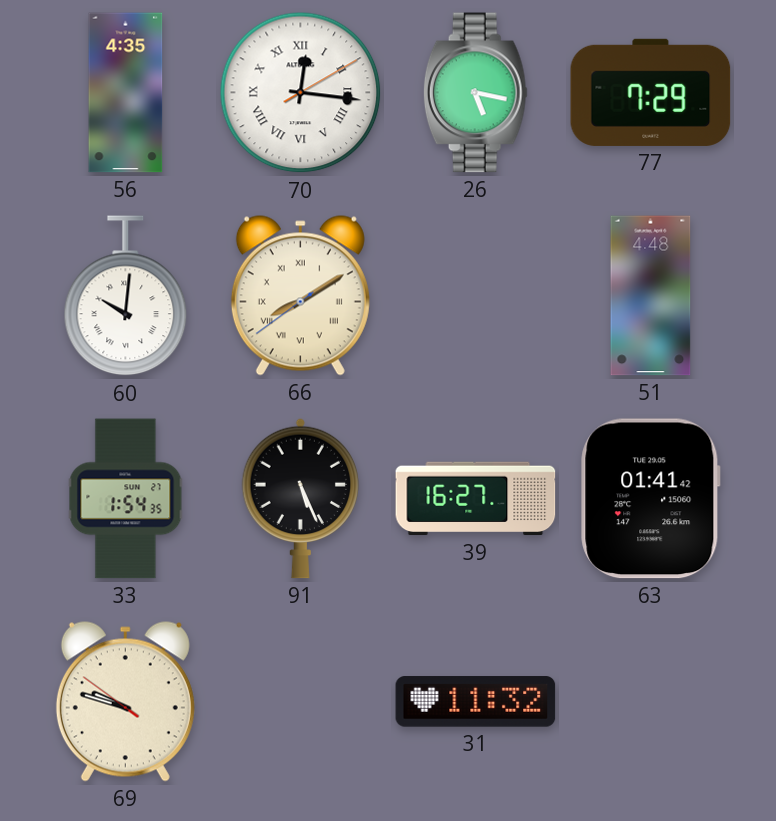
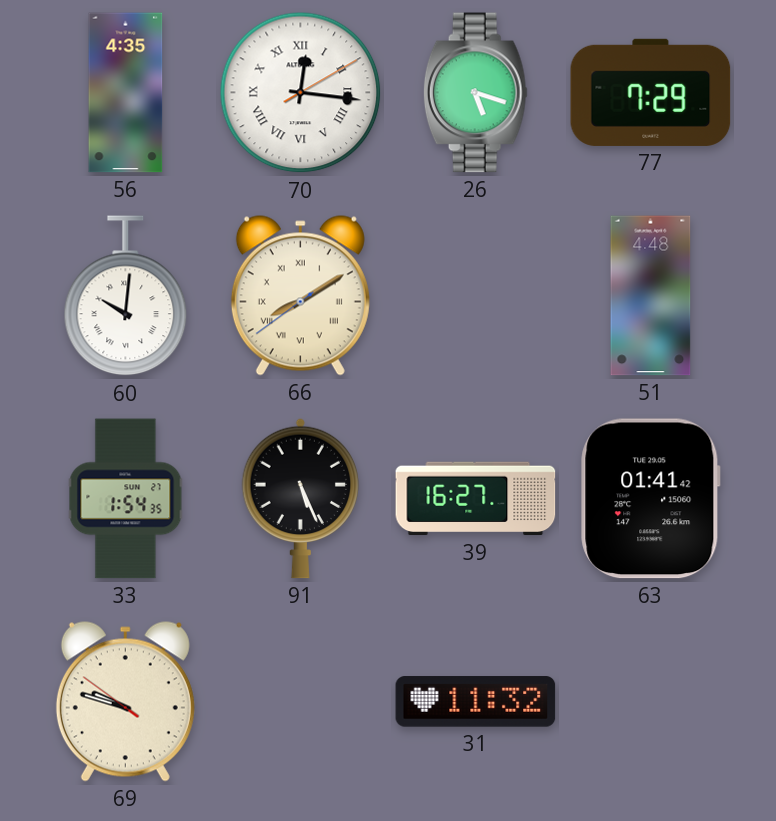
26: 5:17 -> 5:18 (475, 93)
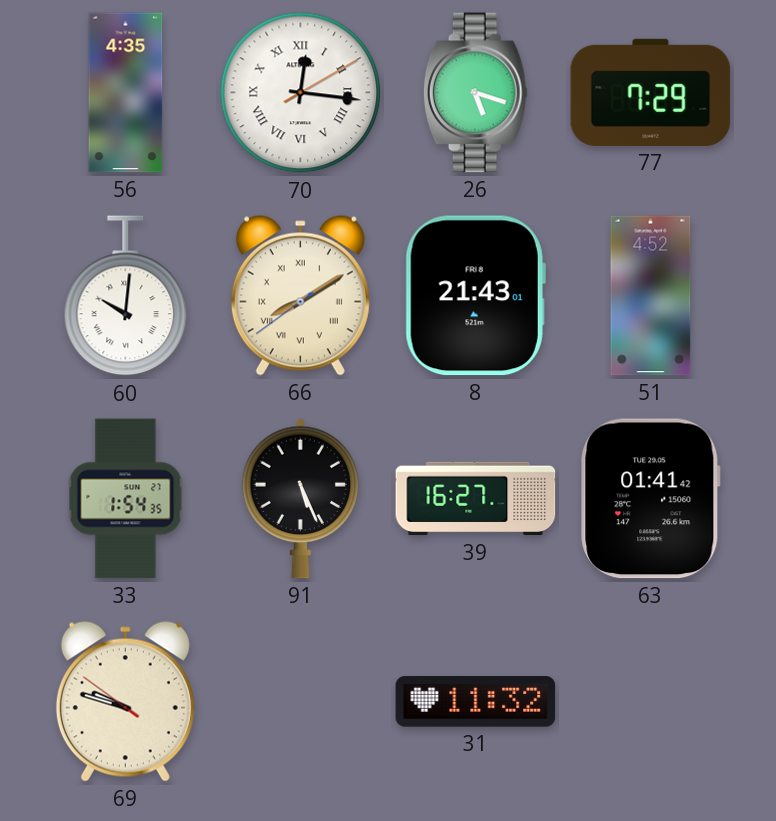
8: none -> 21:43 (475, 296)
51: 4:48 -> 4:52 (651, 296)
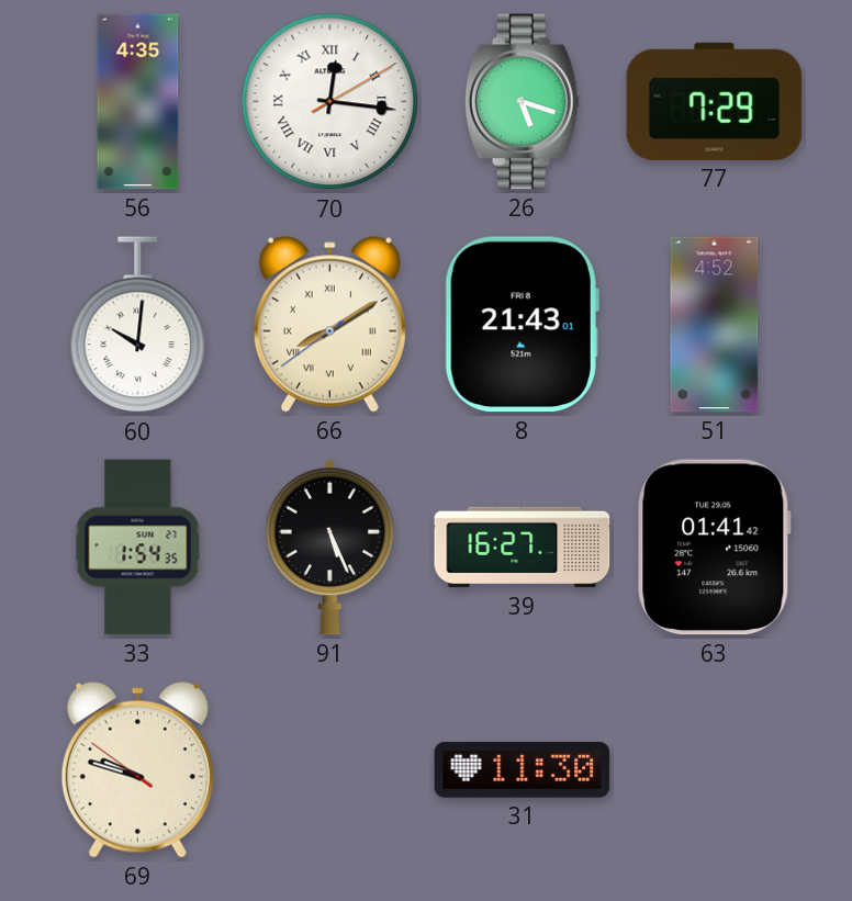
31: 11:32 -> 11:30 (523, 770)
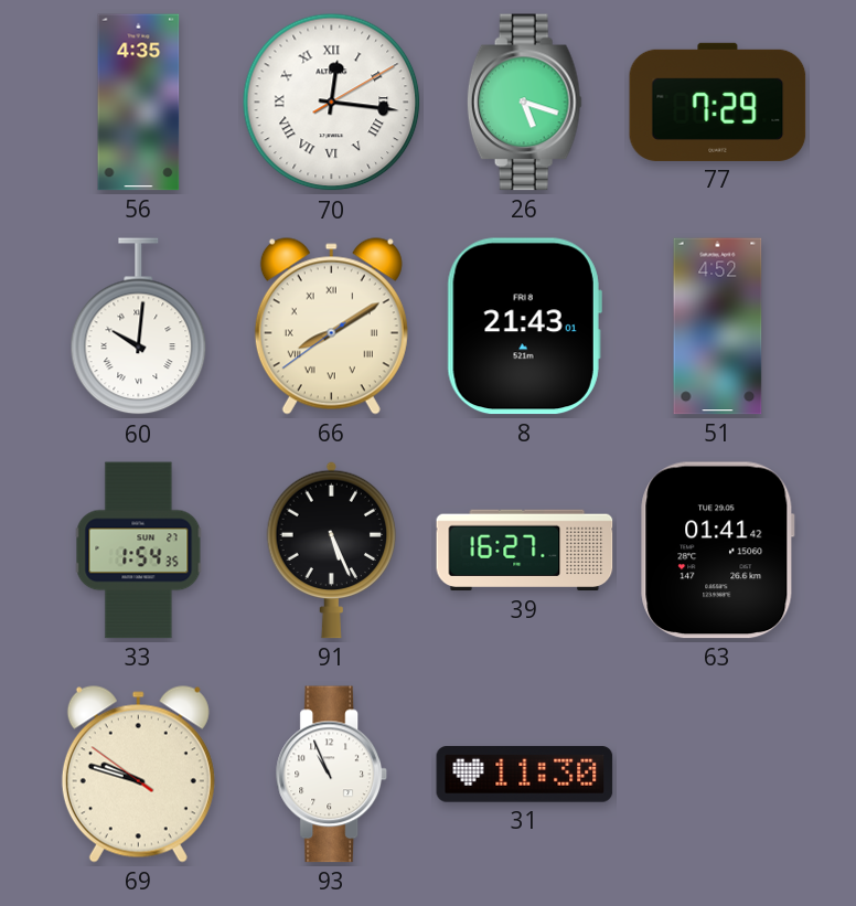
93: none -> 10:56 (332, 775)
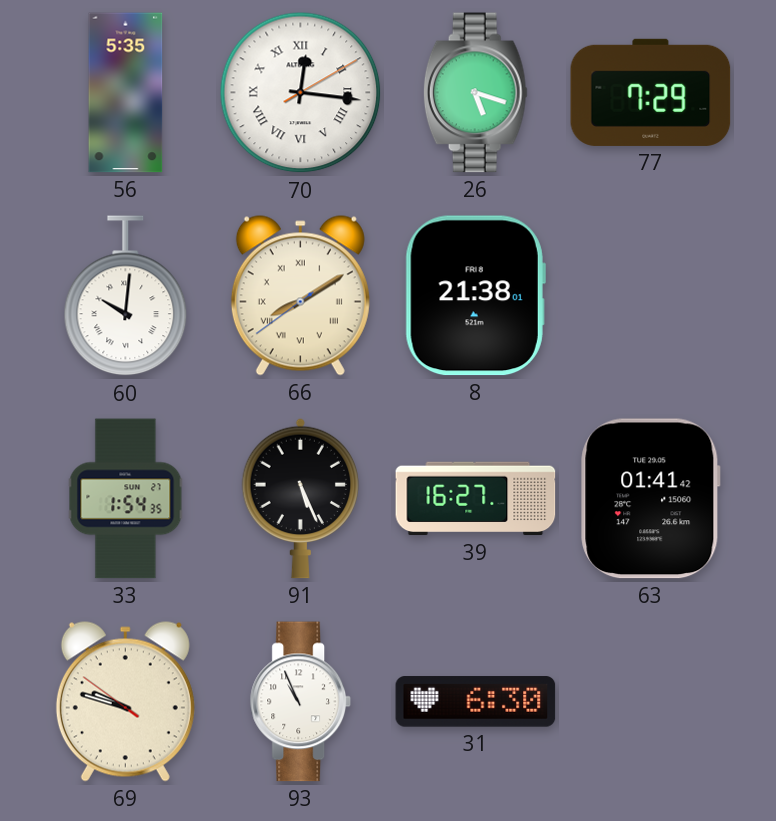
56: 4:35 -> 5:35 (126, 93)
8: 21:43 -> 21:38 (475, 296)
51: 4:52 -> none (718, 327)
31: 11:30 -> 6:30 (476, 702)
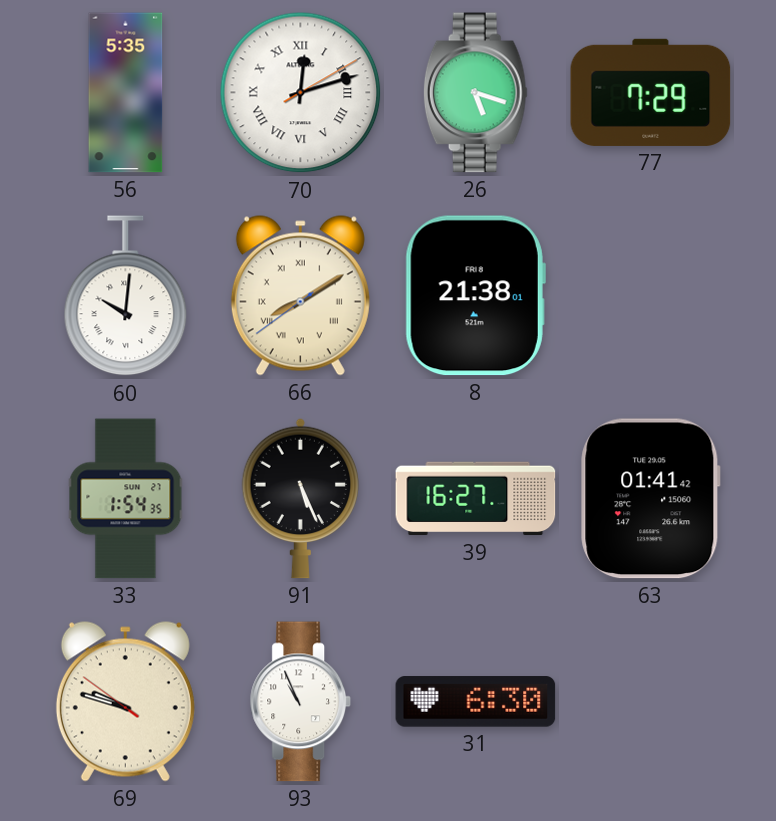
70: 12:16 -> 12:12 (301, 93)
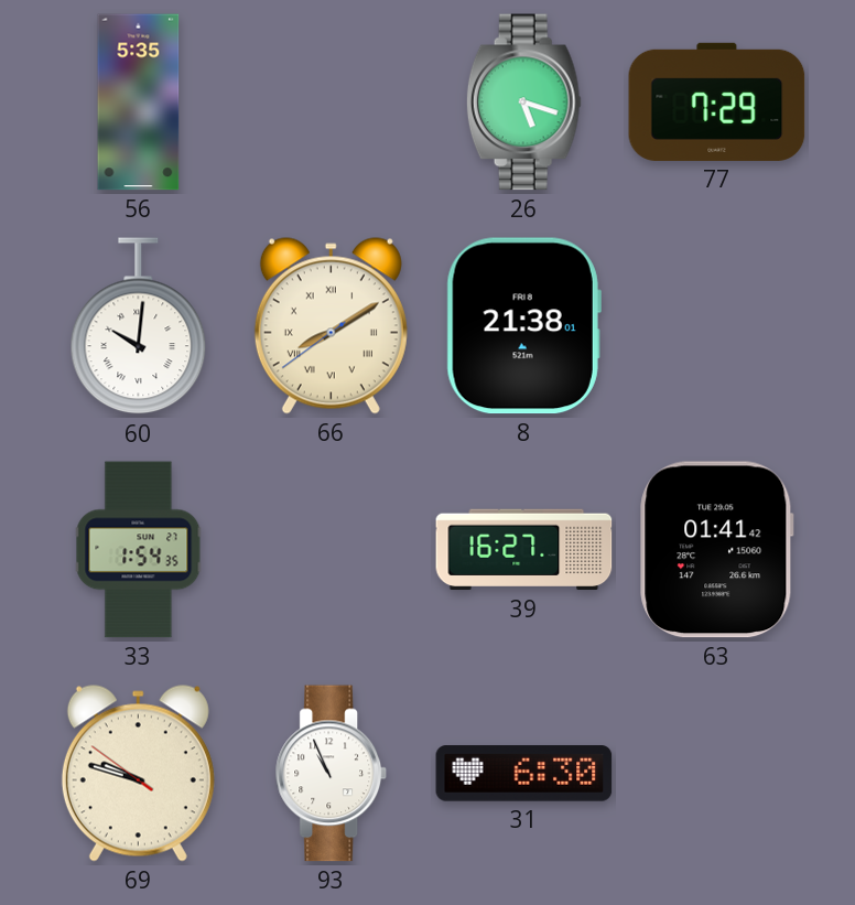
70: 12:12 -> none (301, 93)
91: 5:26 -> none (301, 498)
